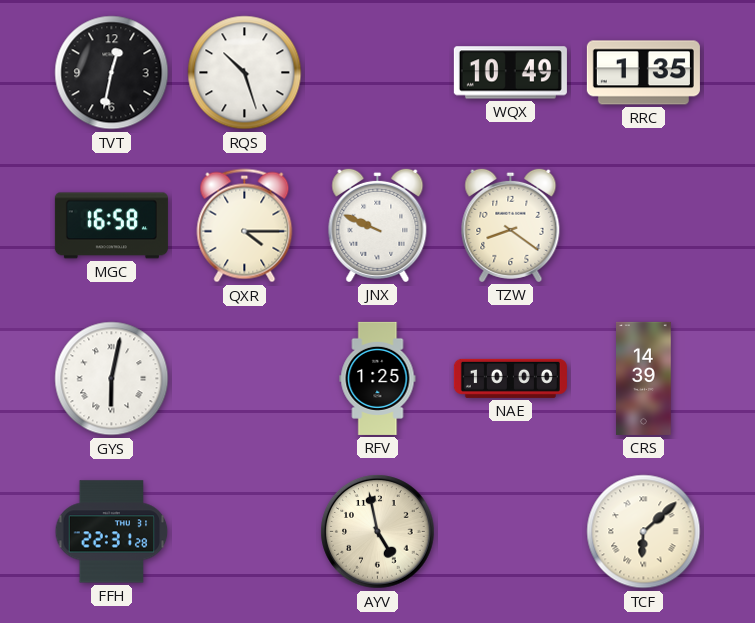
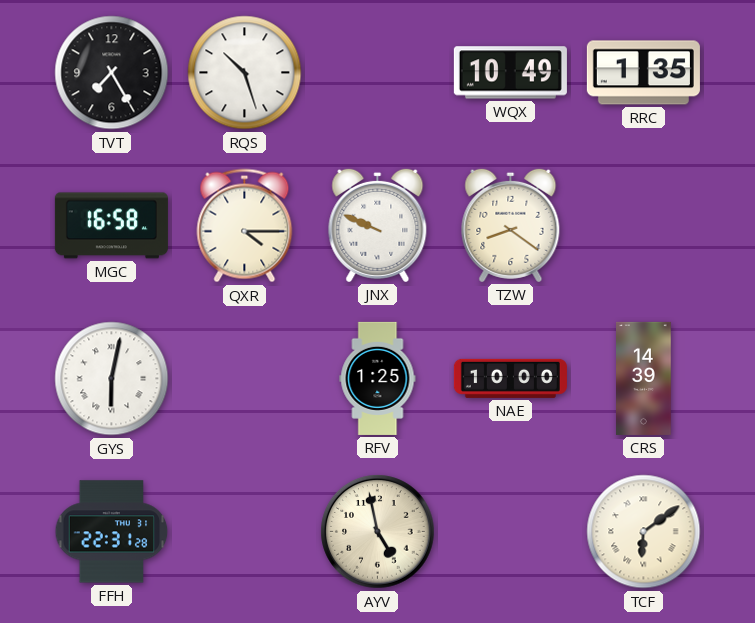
TVT: 12:32 -> 7:25 (112, 73)
TCF: 6:08 -> 6:09 (644, 532)
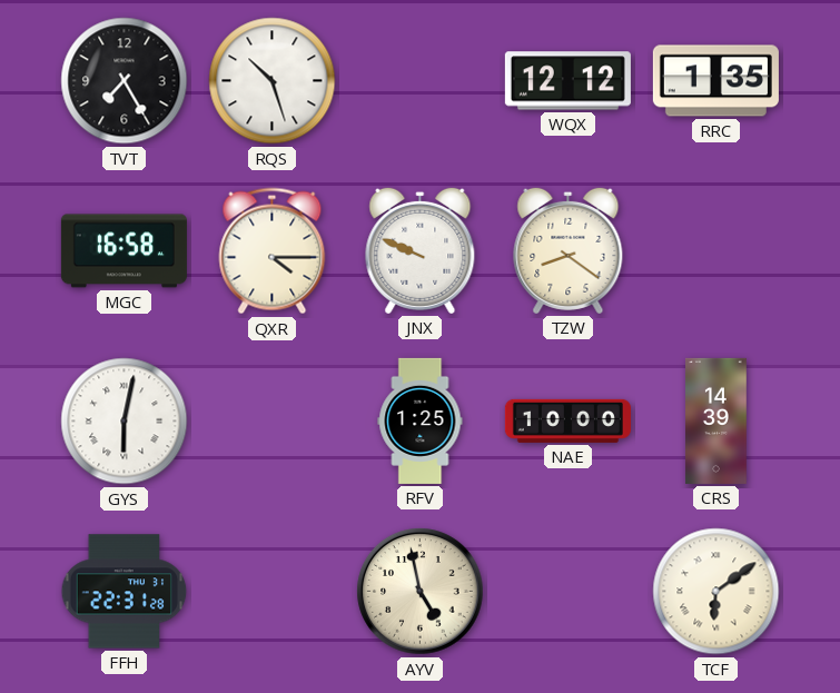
WQX: 10:49 -> 12:12 (567, 81)
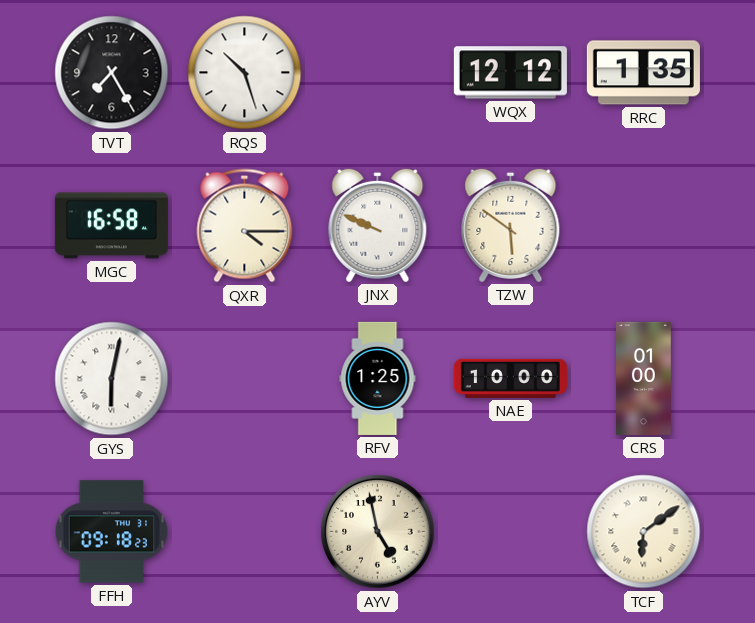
TZW: 8:21 -> 5:51 (511, 225)
CRS: 14:39 -> 01:00 (644, 378)
FFH: 22:31 -> 09:18 (112, 532)
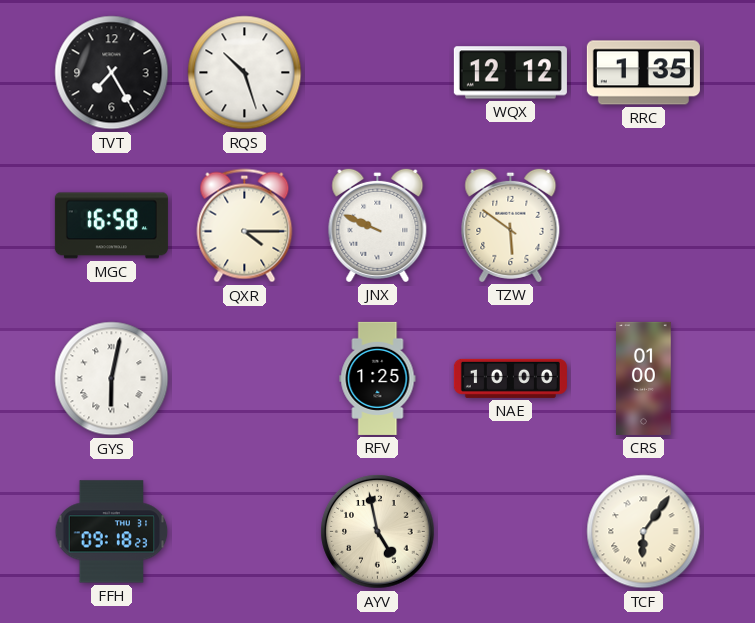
TCF: 6:09 -> 6:06 (644, 532)
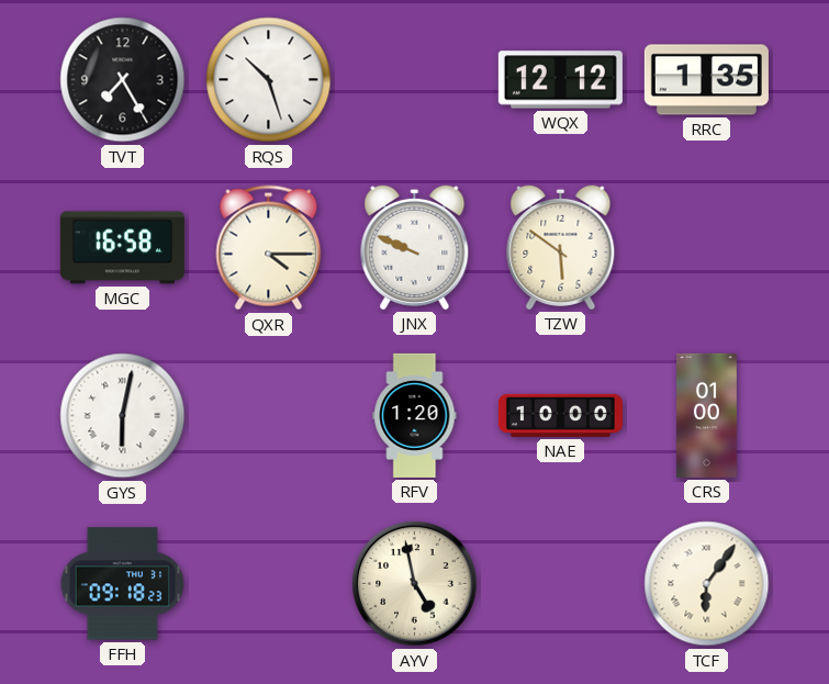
RFV: 1:25 -> 1:20 (415, 415)
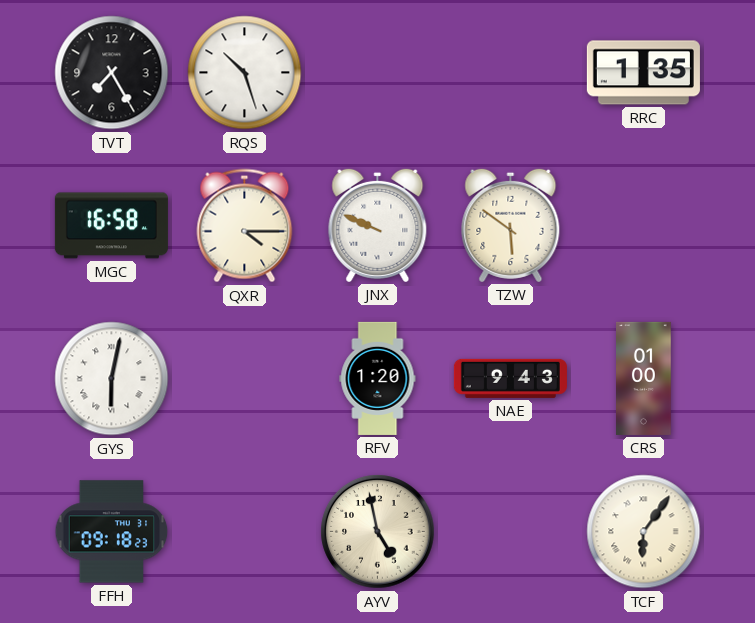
WQX: 12:12 -> none (560, 80)
NAE: 10:00 -> 9:43 (510, 378)
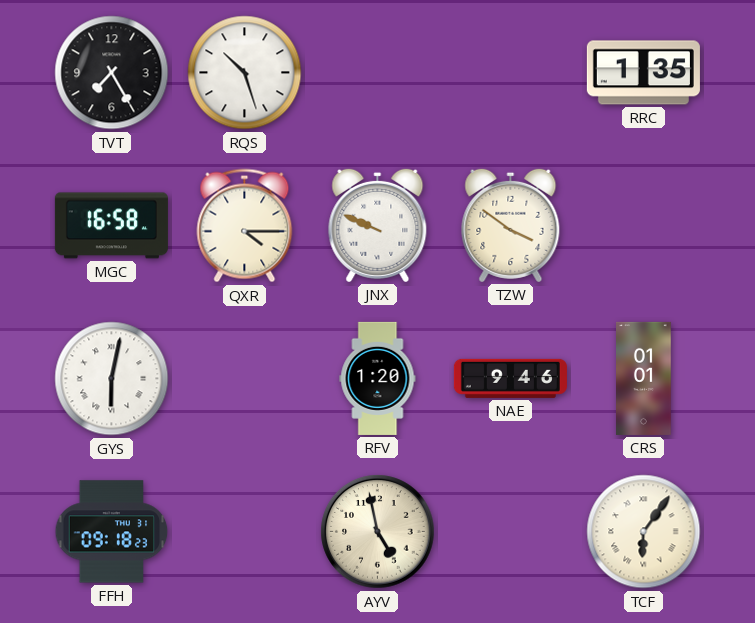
TZW: 5:51 -> 3:51 (511, 225)
NAE: 9:43 -> 9:46 (510, 378)
CRS: 01:00 -> 01:01 (644, 378)
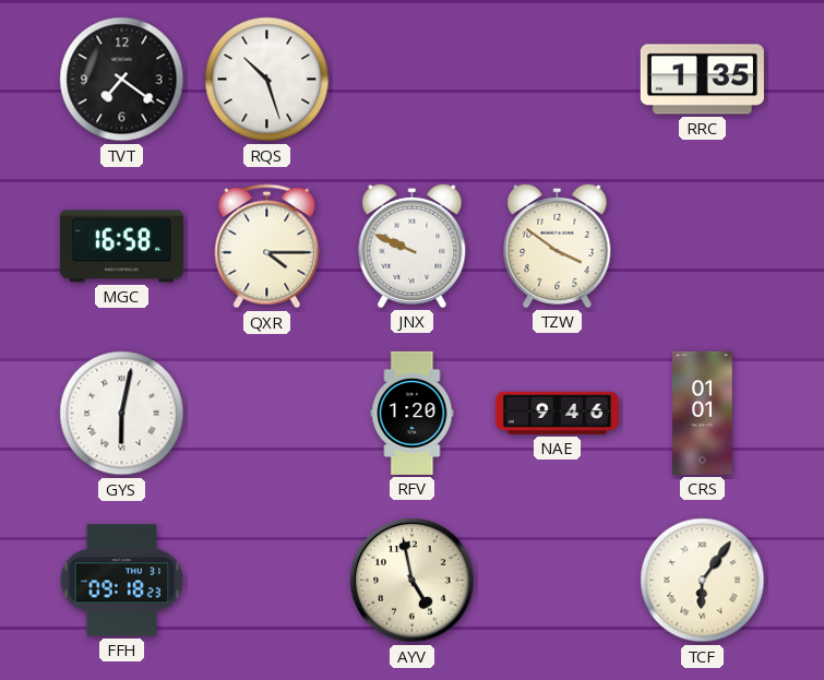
TVT: 7:25 -> 7:21 (122, 80)
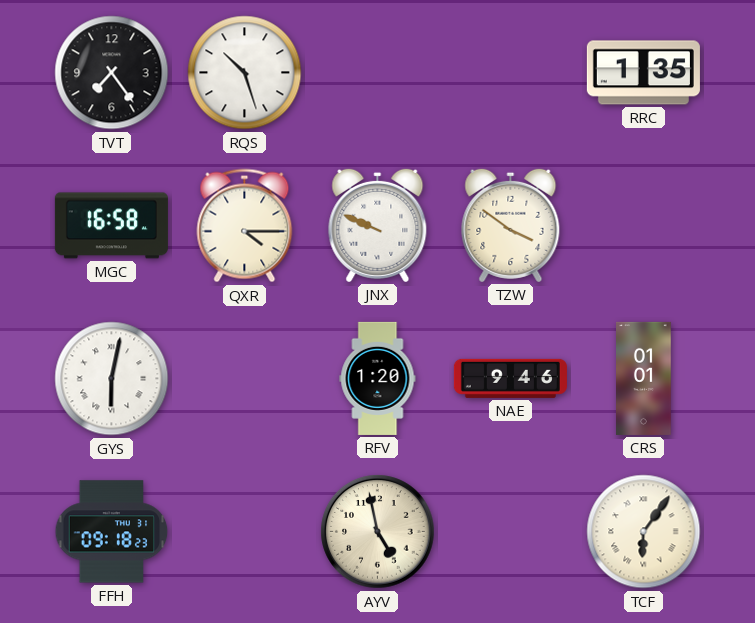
TVT: 7:21 -> 7:24 (112, 73)
